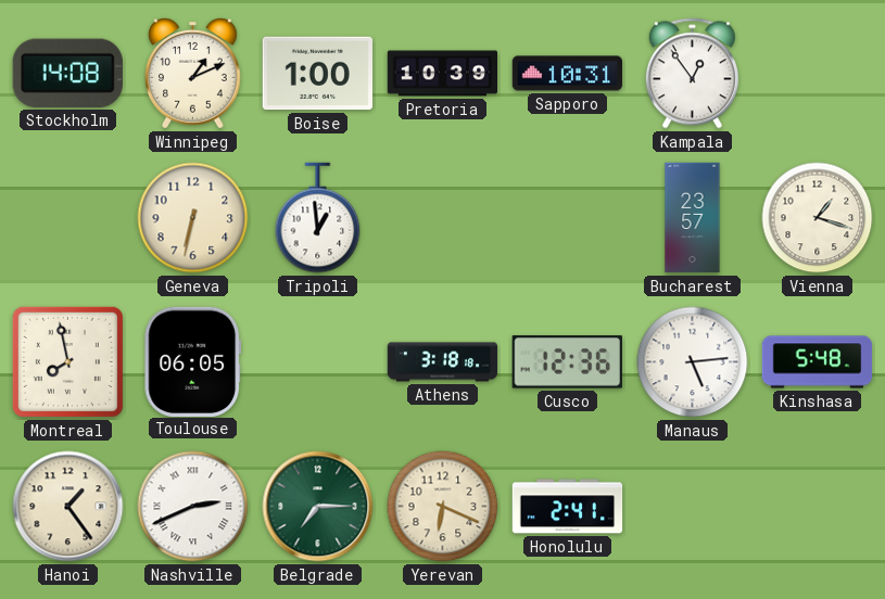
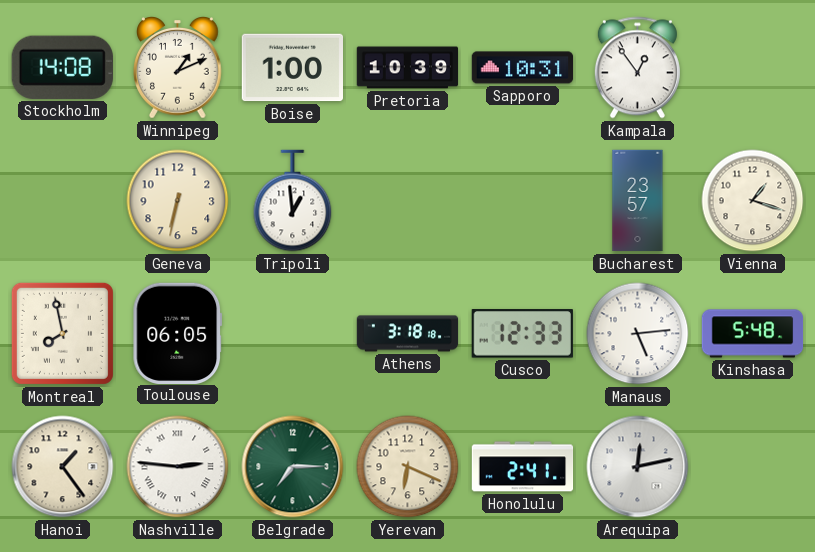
Cusco: 12:36 -> 12:33 (522, 334)
Nashville: 2:41 -> 2:46 (178, 467)
Arequipa: none -> 12:13 (638, 467)
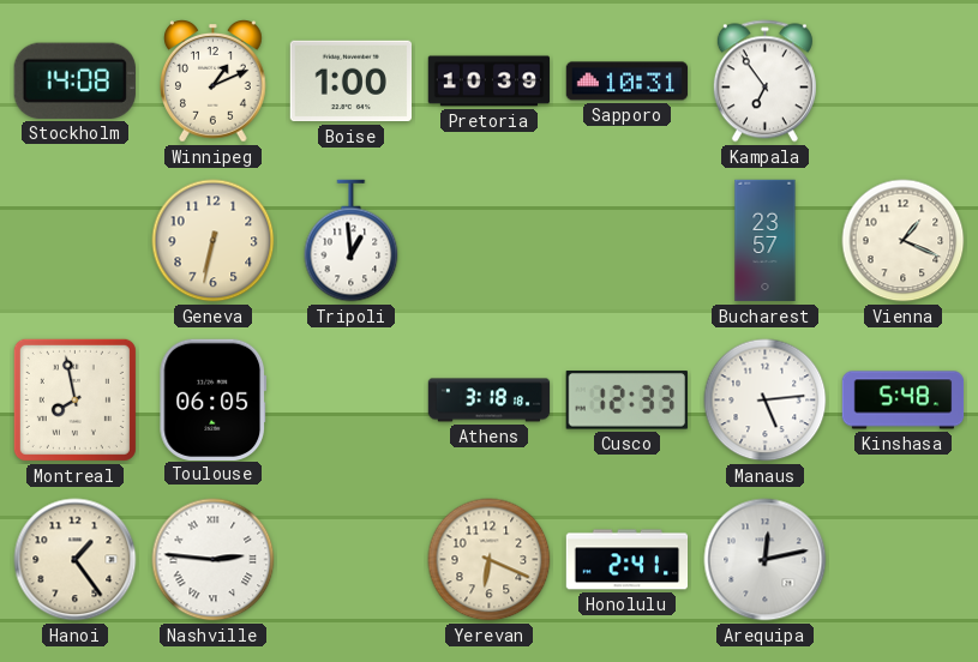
Kampala: 12:54 -> 6:54 (764, 82)
Vienna: 1:18 -> 1:19 (904, 241)
Belgrade: 7:15 -> none (293, 467)
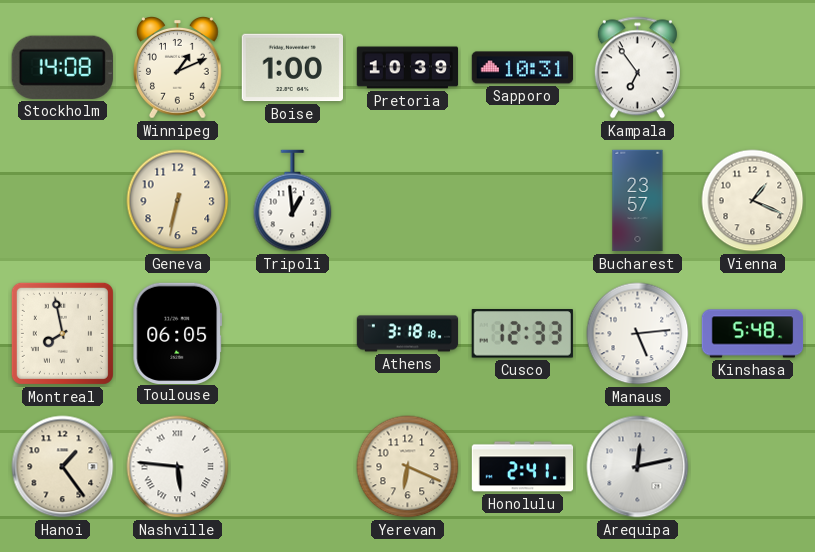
Nashville: 2:46 -> 5:46 (178, 467)
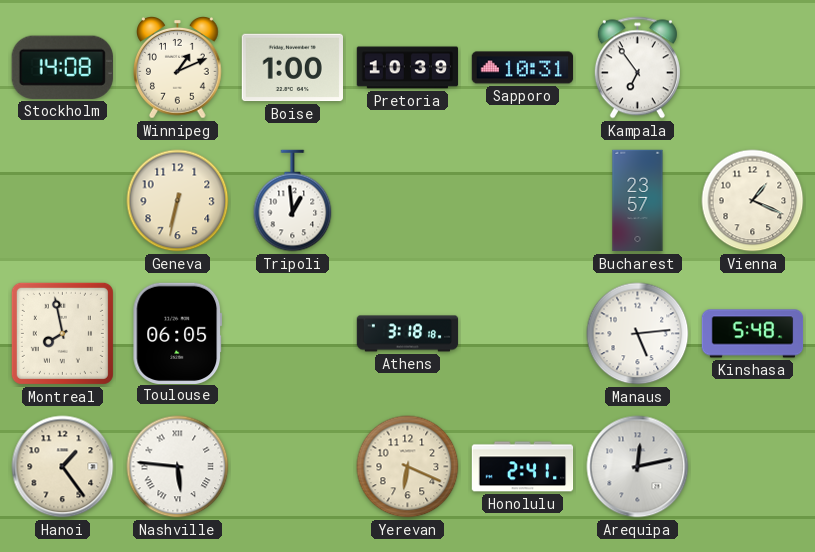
Cusco: 12:33 -> none (522, 334)
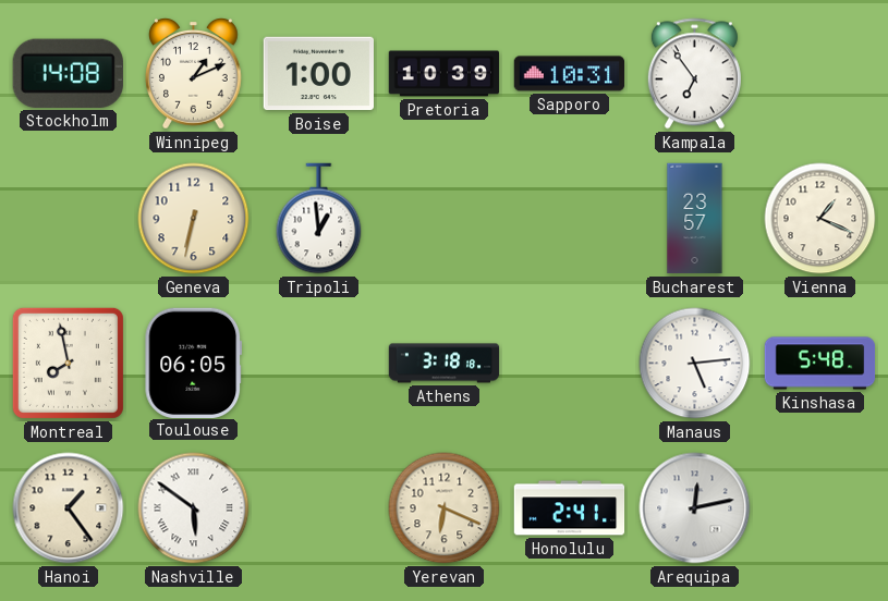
Nashville: 5:46 -> 5:51 (194, 508)
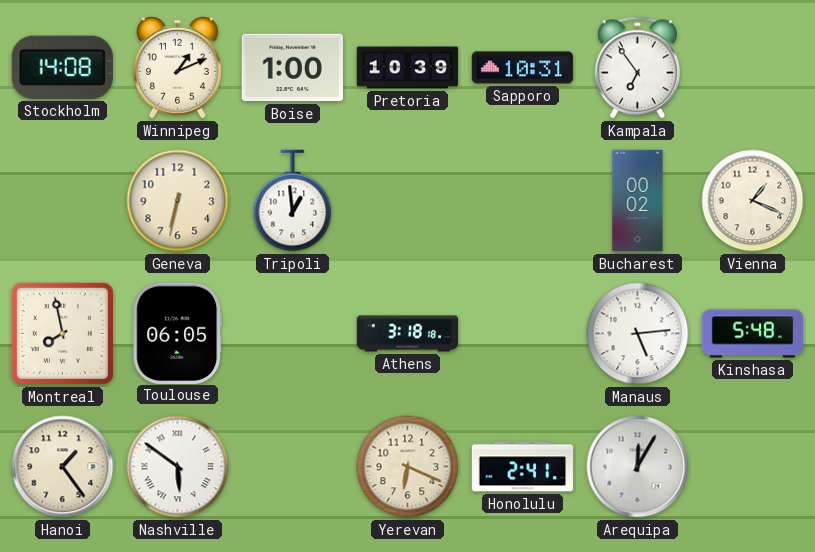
Bucharest: 23:57 -> 00:02 (638, 201)
Arequipa: 12:13 -> 12:05 (638, 467)
